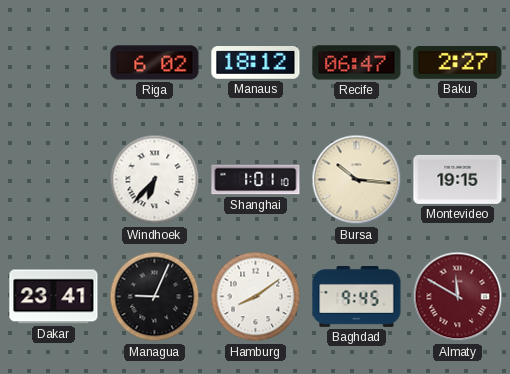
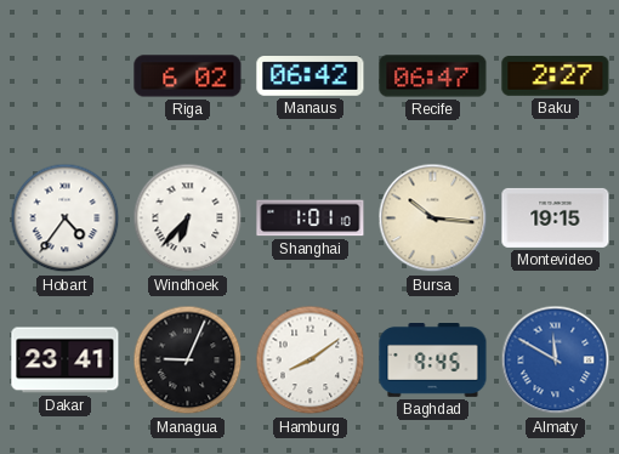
Manaus: 18:12 -> 06:42 (311, 76)
Hobart: none -> 4:36 (66, 219)
Almaty dial: burgundy -> blue (556, 361)
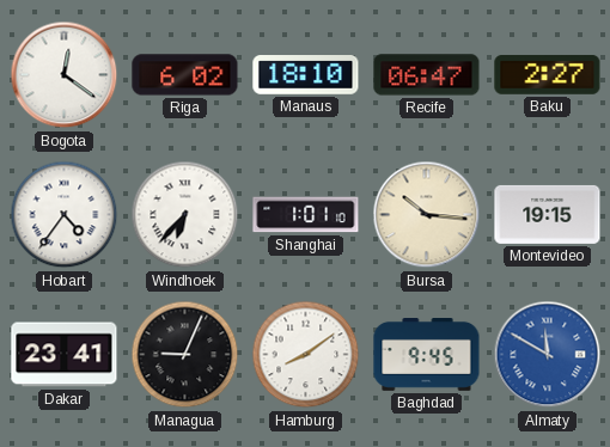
Bogota: none -> 12:21 (65, 75)
Manaus: 06:42 -> 18:10 (306, 75)
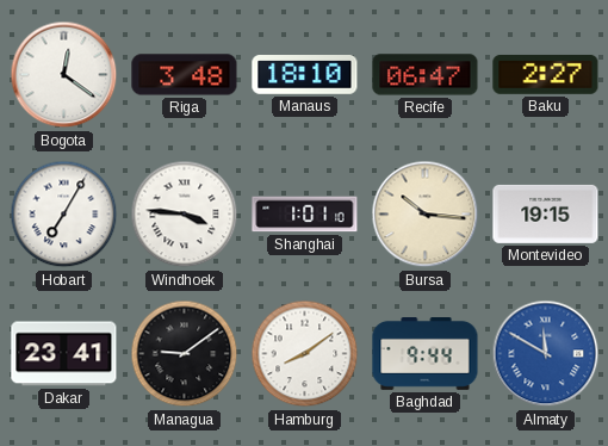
Riga: 6:02 -> 3:48 (185, 75)
Hobart: 4:36 -> 7:05 (64, 215)
Windhoek: 6:37 -> 3:46 (185, 215)
Managua: 9:04 -> 9:09 (185, 354)
Baghdad: 9:45 -> 9:44 (426, 354)
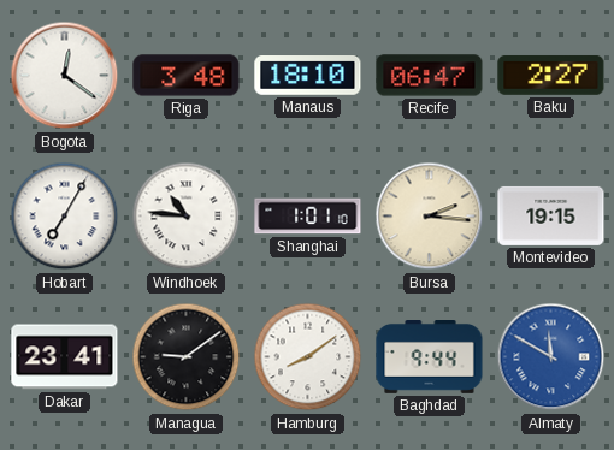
Windhoek: 3:46 -> 10:46 (187, 217)
Bursa: 10:16 -> 2:16 (430, 217)
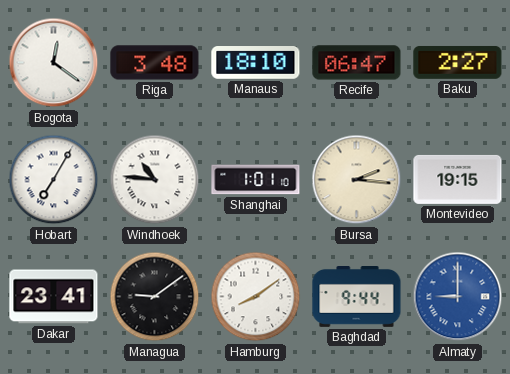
Almaty: 11:50 -> 9:00 (458, 297)
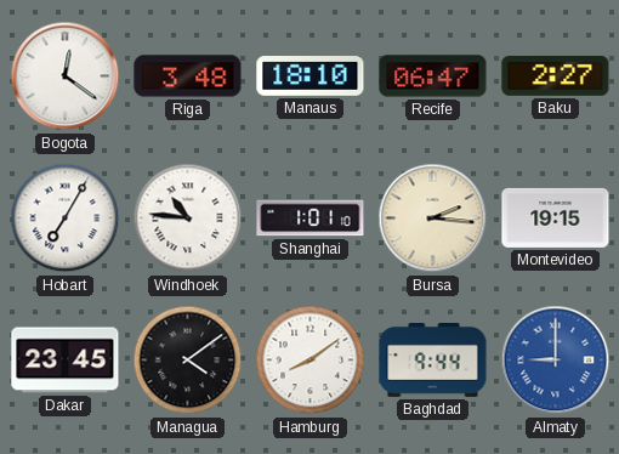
Dakar: 23:41 -> 23:45 (66, 361)
Managua: 9:09 -> 4:09 (188, 361)
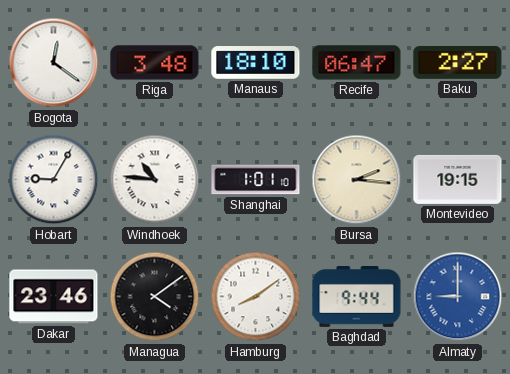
Hobart: 7:05 -> 9:05 (54, 180)
Dakar: 23:45 -> 23:46 (54, 297)
